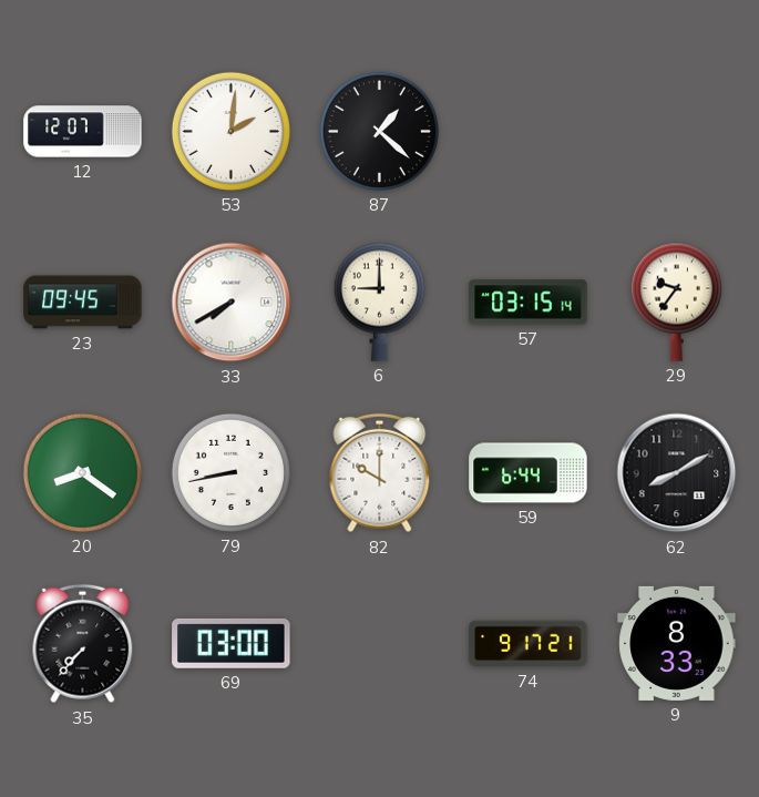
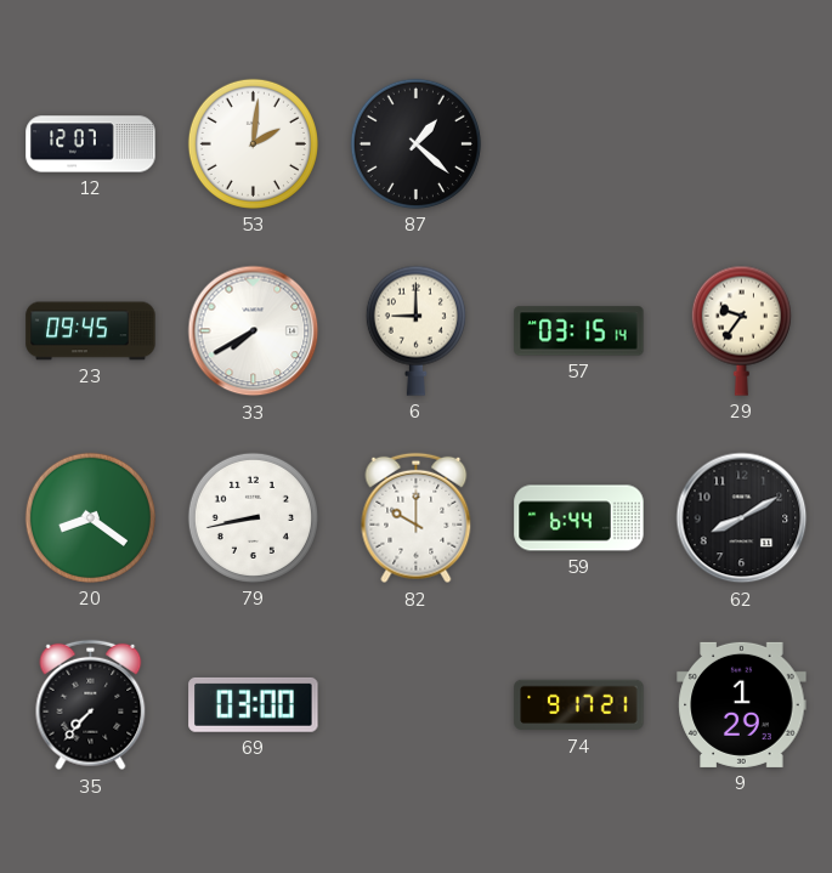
9: 8:33 -> 1:29 (742, 704)
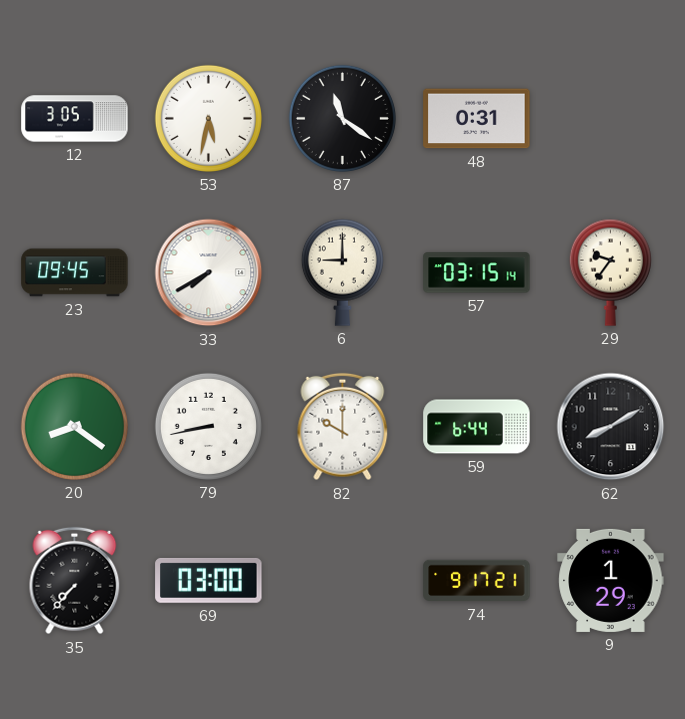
12: 12:07 -> 3:05 (75, 119)
53: 2:01 -> 5:32 (208, 118)
87: 1:22 -> 11:21 (342, 118)
48: none -> 0:31 (477, 119)
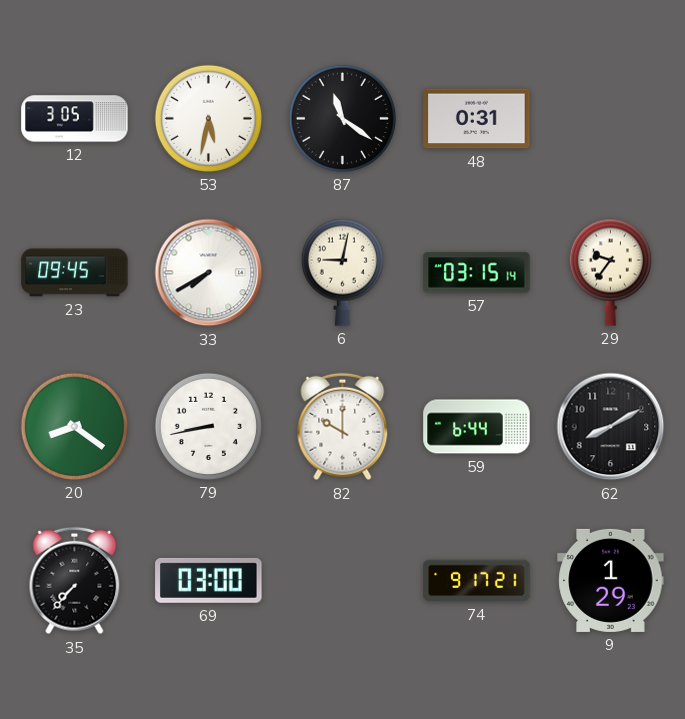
6: 9:00 -> 9:02 (342, 272)
